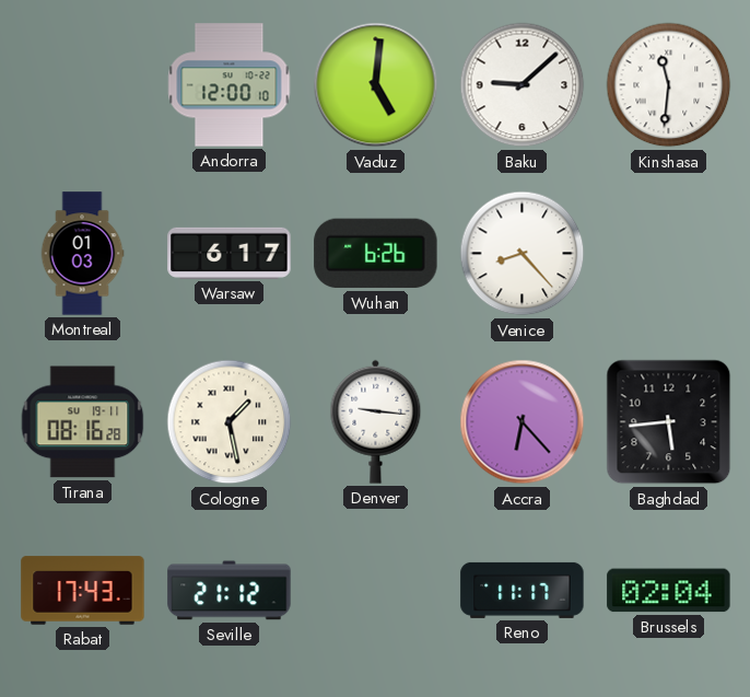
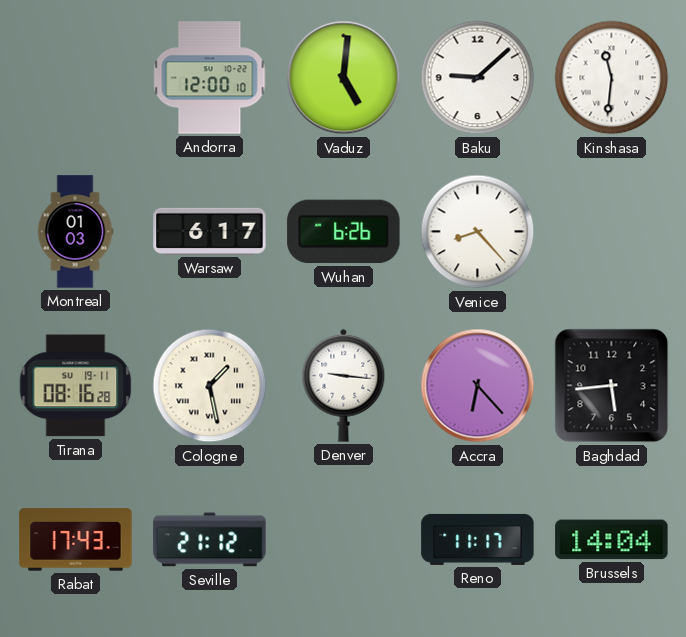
Brussels: 02:04 -> 14:04 (612, 540)
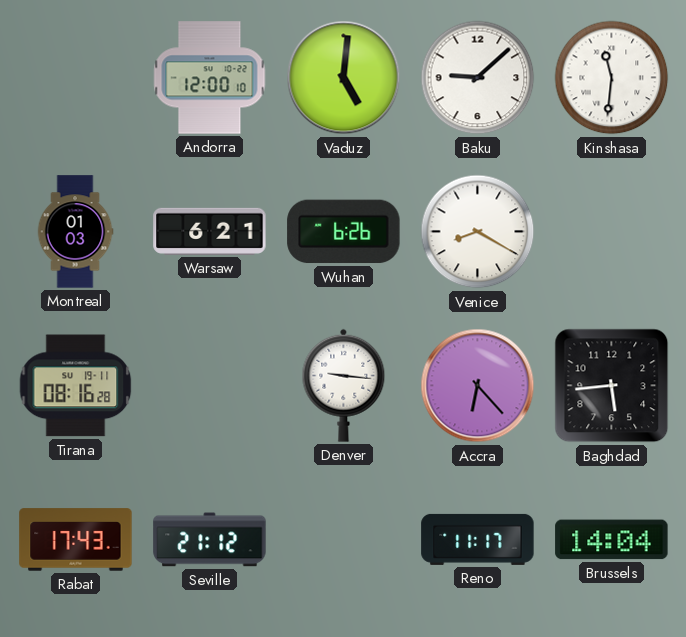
Warsaw: 6:17 -> 6:21 (210, 231)
Venice: 8:23 -> 8:20 (478, 232)
Cologne: 1:28 -> none (210, 386)
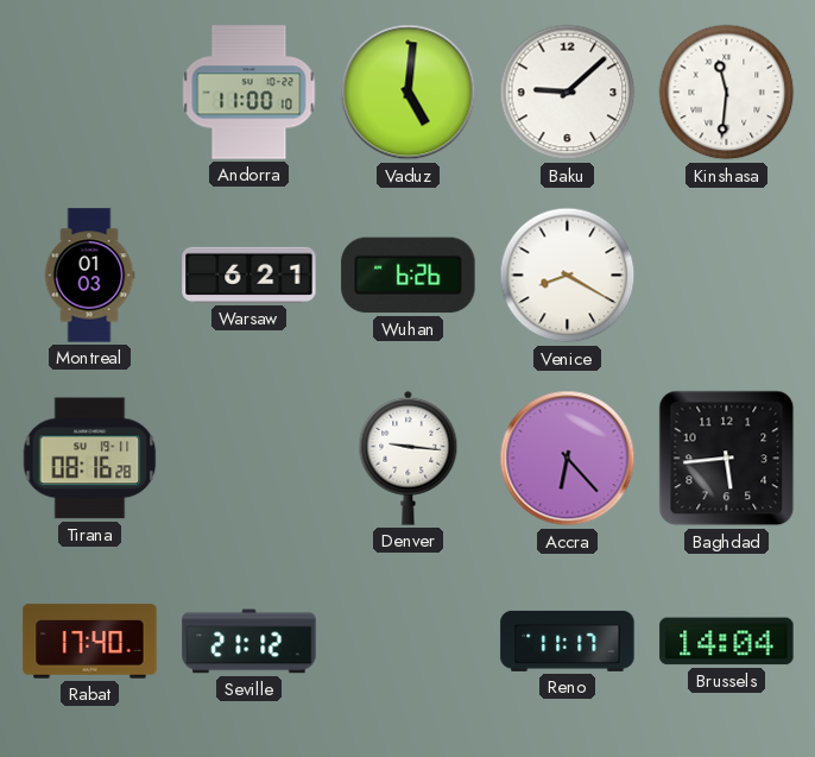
Andorra: 12:00 -> 11:00 (249, 93)
Rabat: 17:43 -> 17:40 (90, 642)
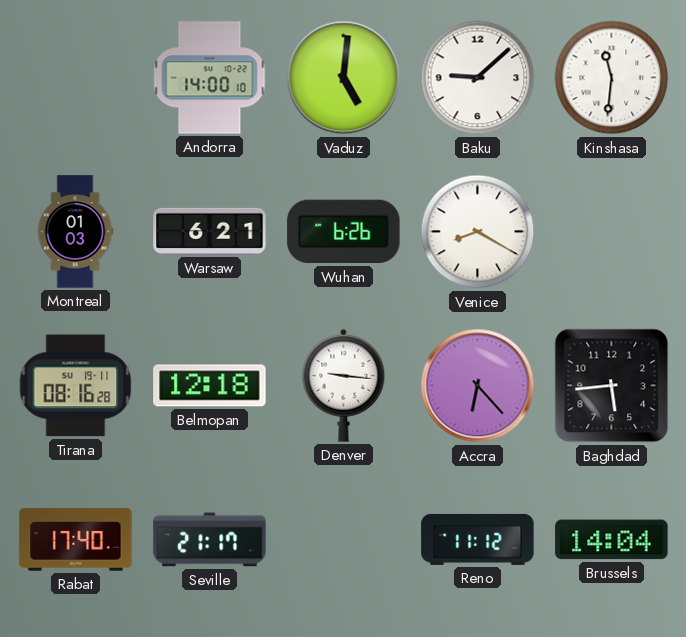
Andorra: 11:00 -> 14:00 (210, 78)
Belmopan: none -> 12:18 (210, 386)
Seville: 21:12 -> 21:17 (210, 540)
Reno: 11:17 -> 11:12 (478, 539)
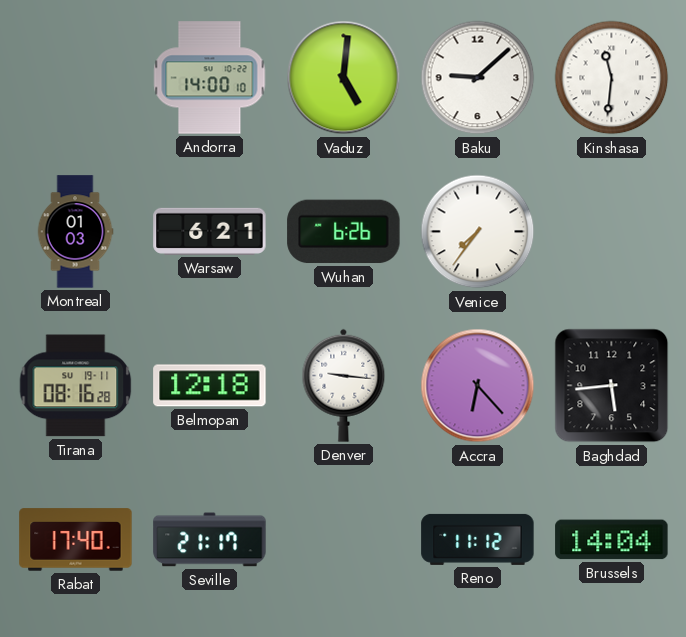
Venice: 8:20 -> 7:36 (478, 232)
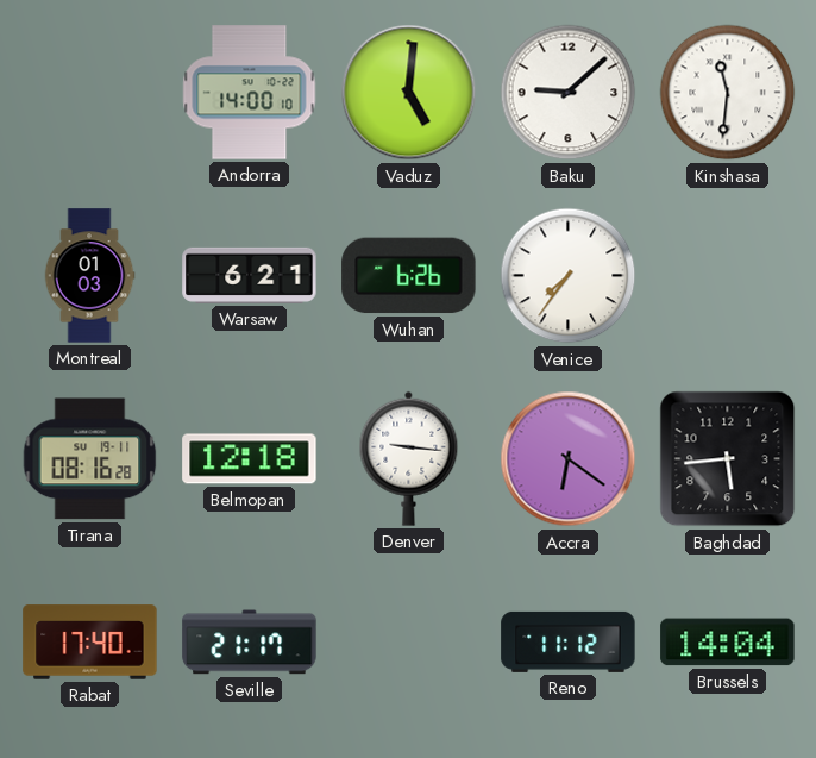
Accra: 6:23 -> 6:21 (569, 459)
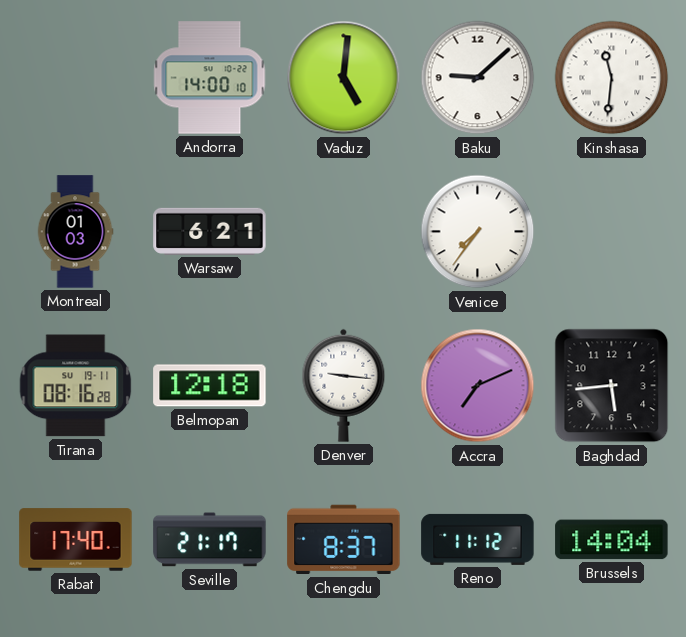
Wuhan: 6:26 -> none (409, 276)
Accra: 6:21 -> 7:11 (478, 386)
Chengdu: none -> 8:37 (344, 540)
